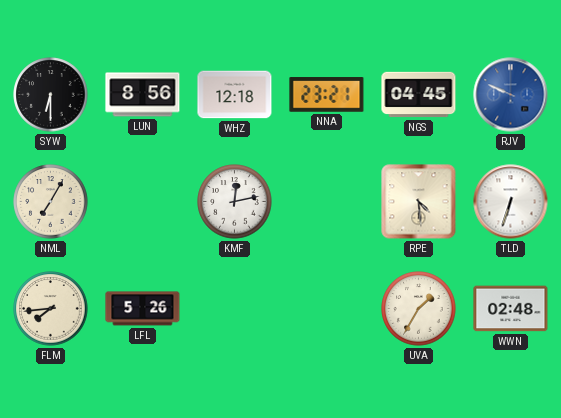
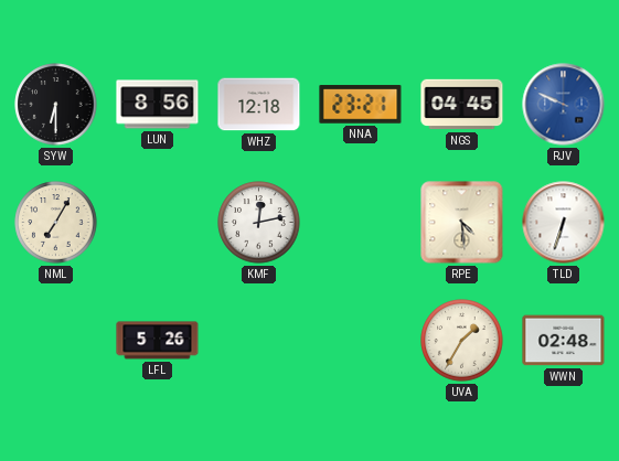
FLM: 7:44 -> none (51, 309)
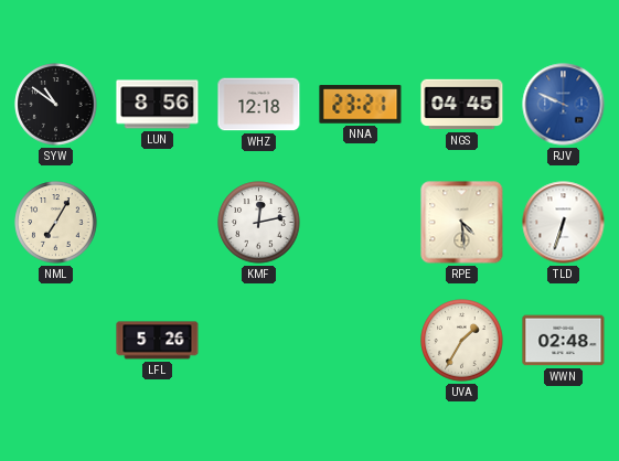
SYW: 6:30 -> 10:51 (56, 105)
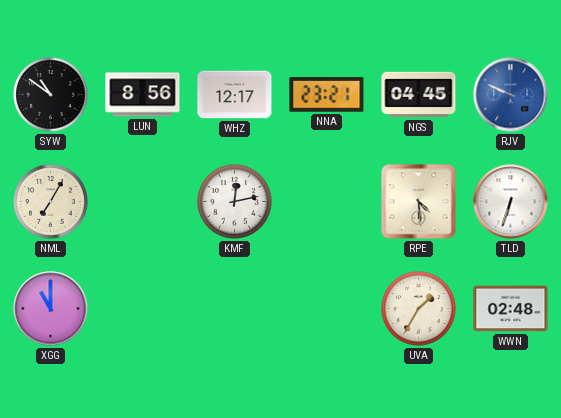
WHZ: 12:18 -> 12:17 (235, 95)
XGG: none -> 11:00 (51, 309)
LFL: 5:26 -> none (158, 341)
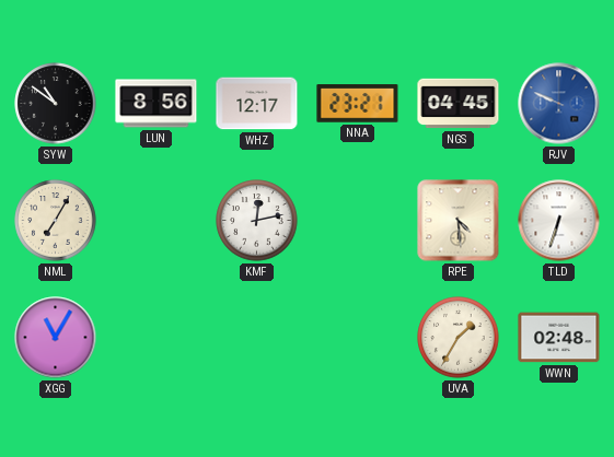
XGG: 11:00 -> 11:05 (56, 338)
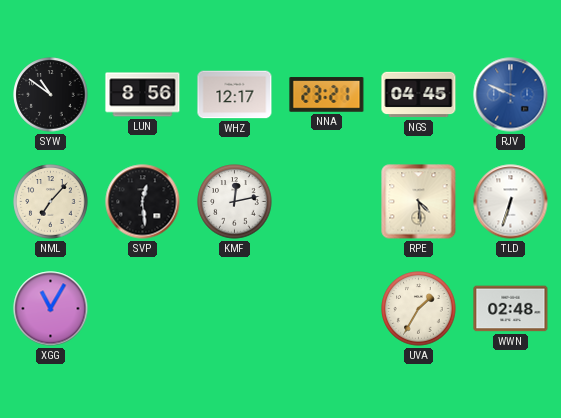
NML: 7:05 -> 7:07 (51, 202)
SVP: none -> 12:29 (143, 202)
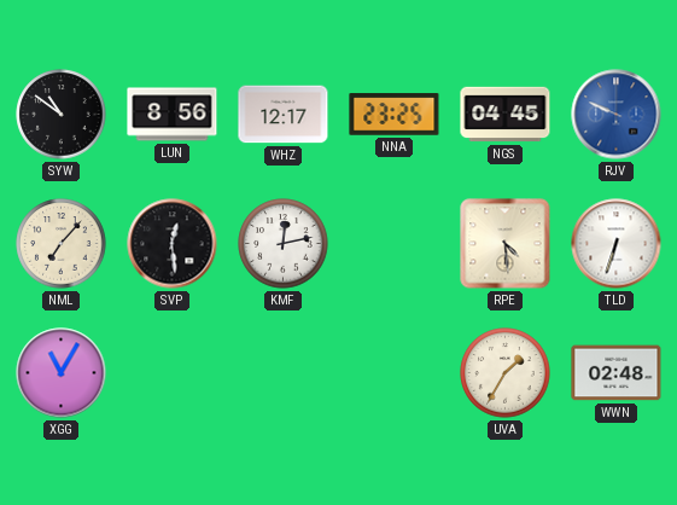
NNA: 23:21 -> 23:25 (395, 115)
